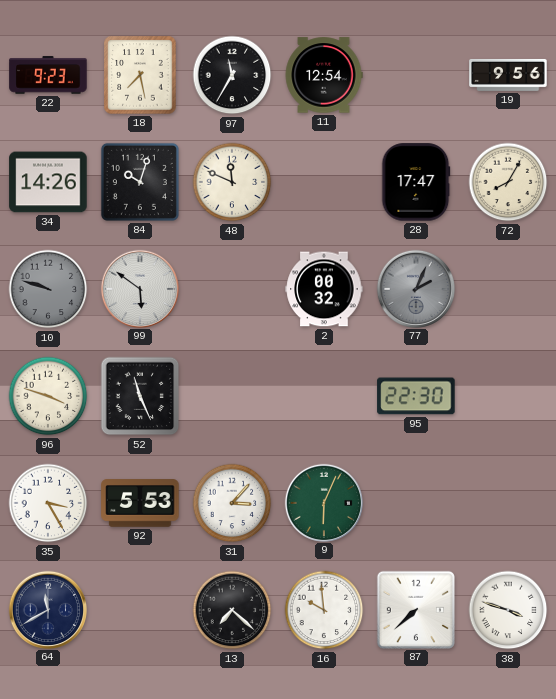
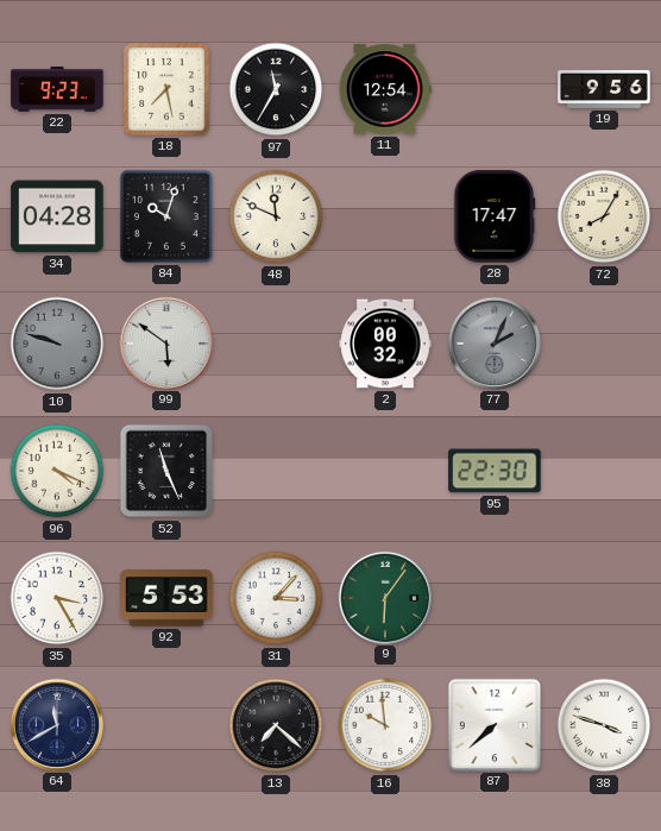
34: 14:26 -> 04:28 (57, 216)
96: 3:48 -> 4:19 (57, 471)
9: 6:04 -> 6:06 (384, 597)
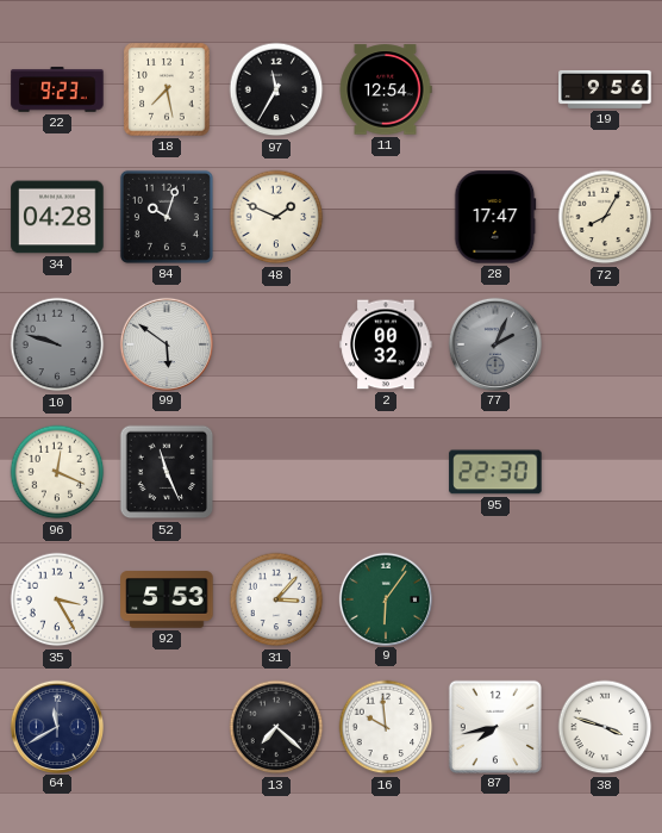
48: 11:49 -> 1:49 (276, 217)
96: 4:19 -> 12:19 (57, 472)
87: 7:38 -> 7:43 (494, 726)
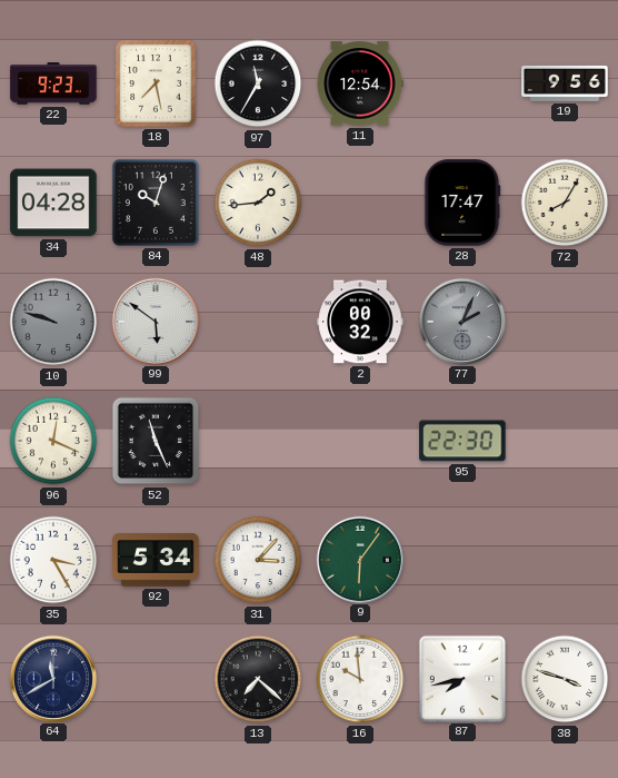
48: 1:49 -> 1:44 (258, 203)
92: 5:53 -> 5:34 (156, 560)
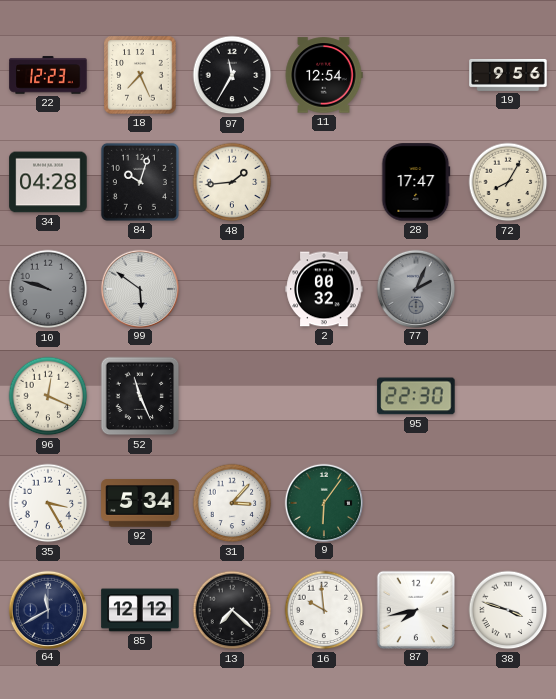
22: 9:23 -> 12:23 (48, 75)
18: 7:28 -> 7:26 (140, 75)
85: none -> 12:12 (140, 610)
